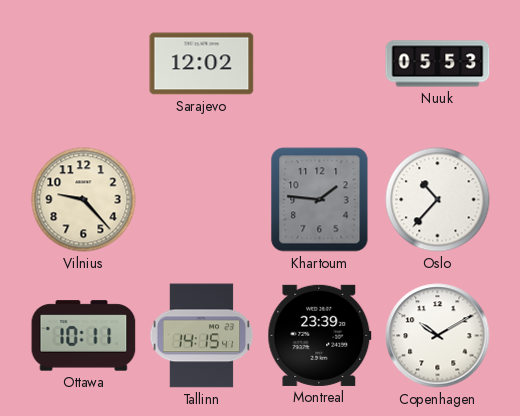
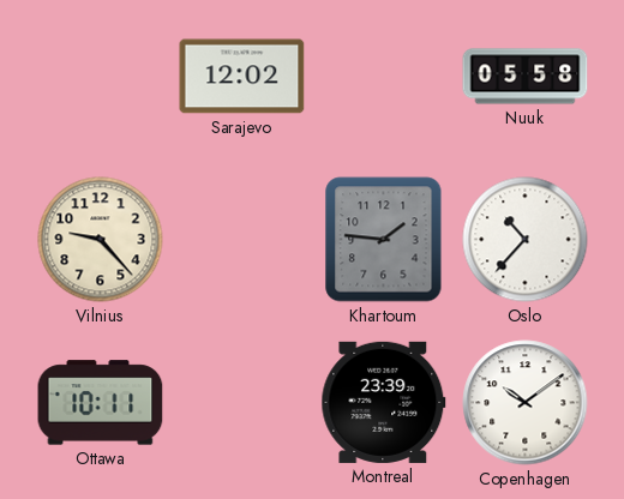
Nuuk: 05:53 -> 05:58 (526, 77)
Tallinn: 14:15 -> none (202, 336)
Copenhagen: 10:10 -> 10:09 (526, 403)
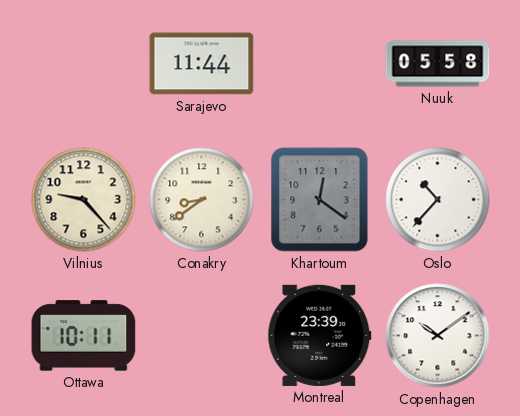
Sarajevo: 12:02 -> 11:44 (202, 64)
Conakry: none -> 8:39 (202, 200)
Khartoum: 1:46 -> 12:21 (320, 200)
